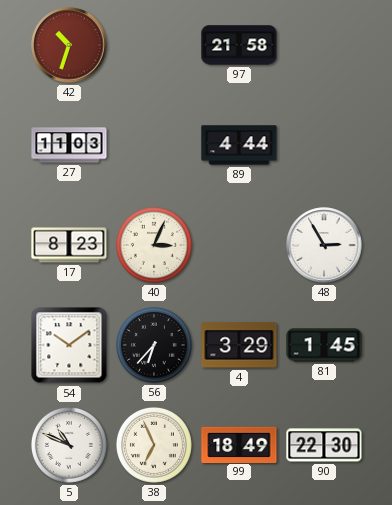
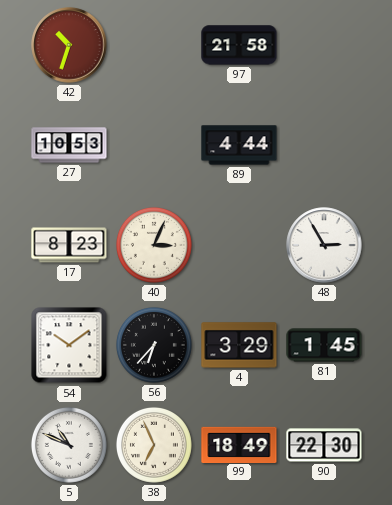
27: 11:03 -> 10:53 (69, 145)
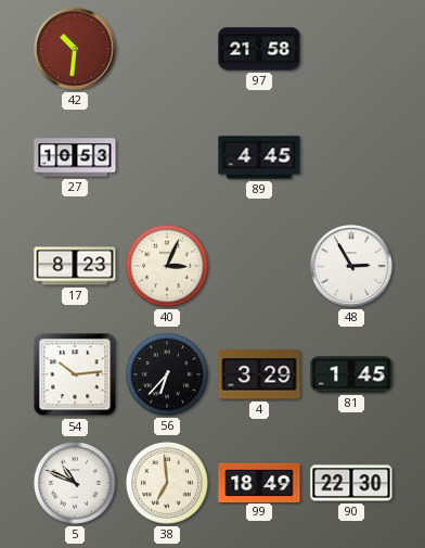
42: 10:33 -> 10:31 (75, 49)
89: 4:44 -> 4:45 (259, 157)
54: 10:09 -> 10:14 (75, 374)
38: 6:56 -> 6:59 (167, 483)
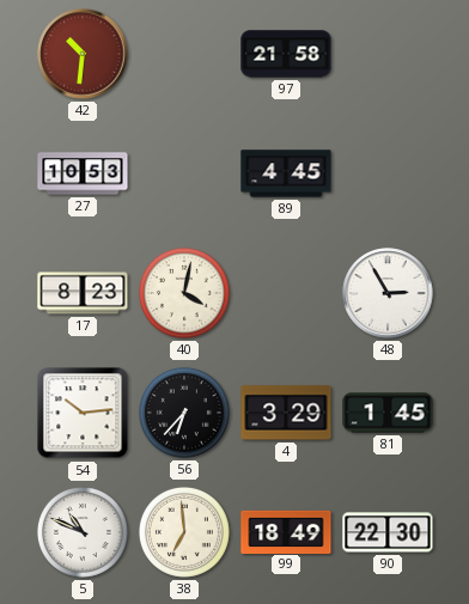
40: 3:04 -> 4:02 (184, 293)
